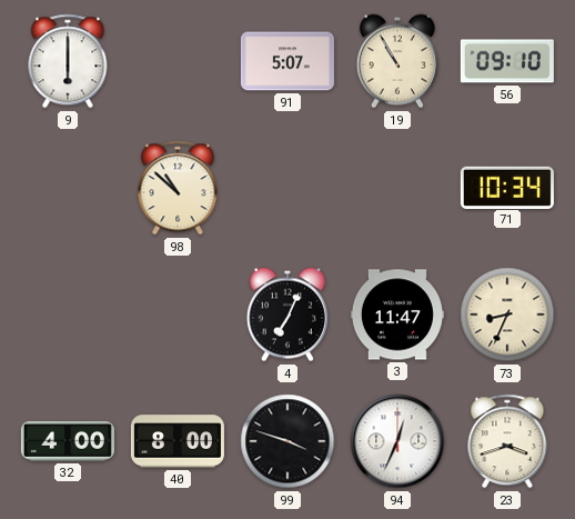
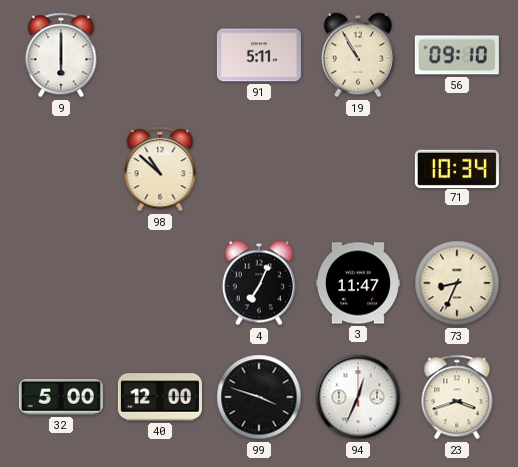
91: 5:07 -> 5:11 (259, 55)
32: 4:00 -> 5:00 (61, 397)
40: 8:00 -> 12:00 (160, 397)
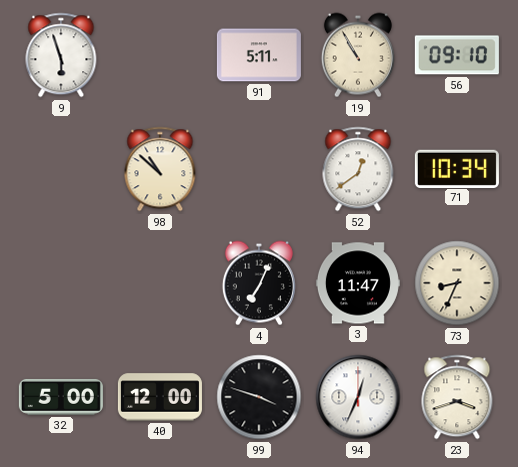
9: 6:00 -> 5:57 (61, 55)
52: none -> 12:39 (358, 169)
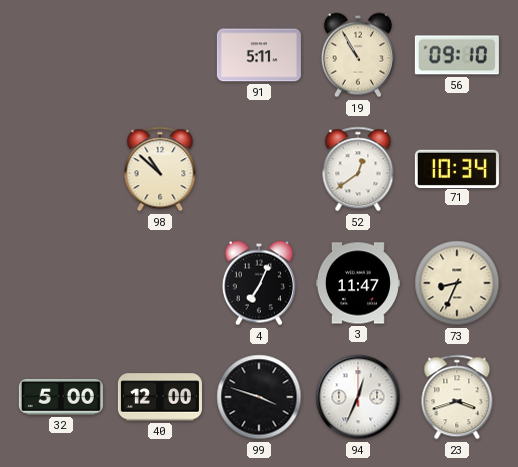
9: 5:57 -> none (61, 55)
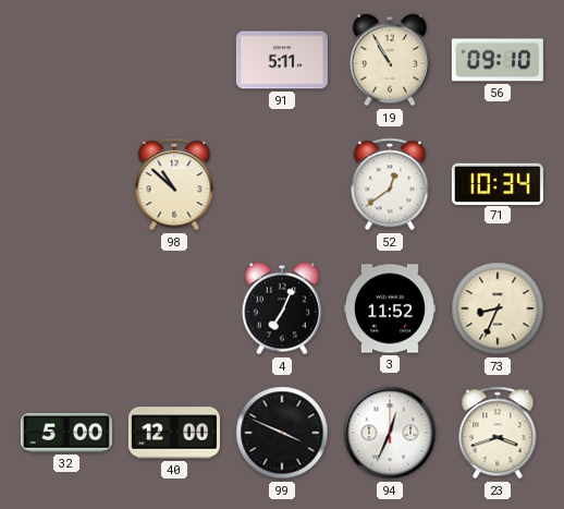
3: 11:47 -> 11:52 (390, 308)
99: 3:48 -> 3:49 (282, 433)
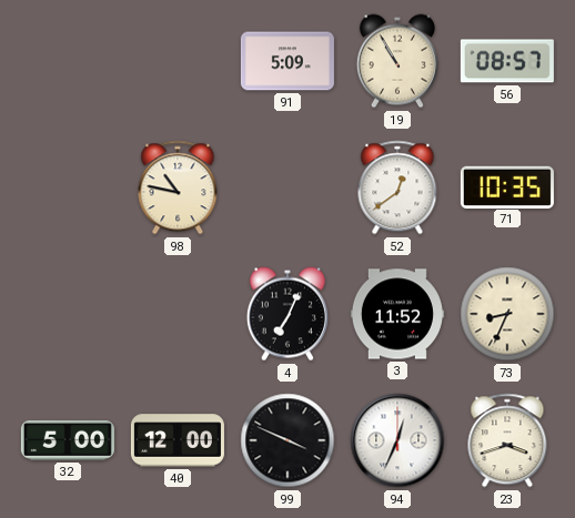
91: 5:11 -> 5:09 (287, 61)
56: 09:10 -> 08:57 (507, 61)
98: 10:52 -> 10:47 (178, 187)
71: 10:34 -> 10:35 (507, 186)
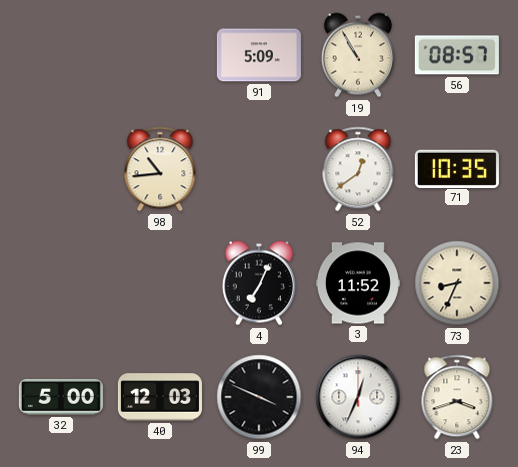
98: 10:47 -> 10:44 (160, 169)
40: 12:00 -> 12:03 (160, 397)
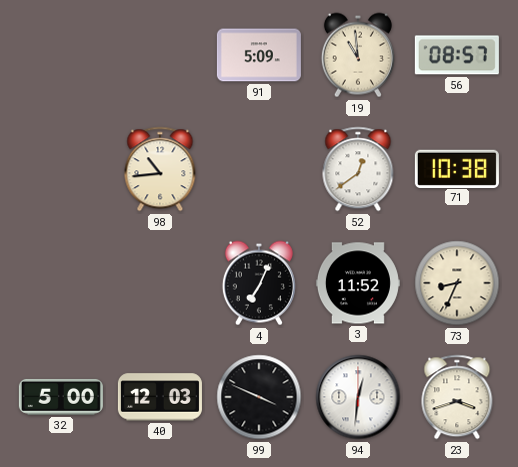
19: 10:55 -> 10:59 (358, 55)
71: 10:35 -> 10:38 (457, 168)
94: 12:34 -> 12:31 (358, 397)
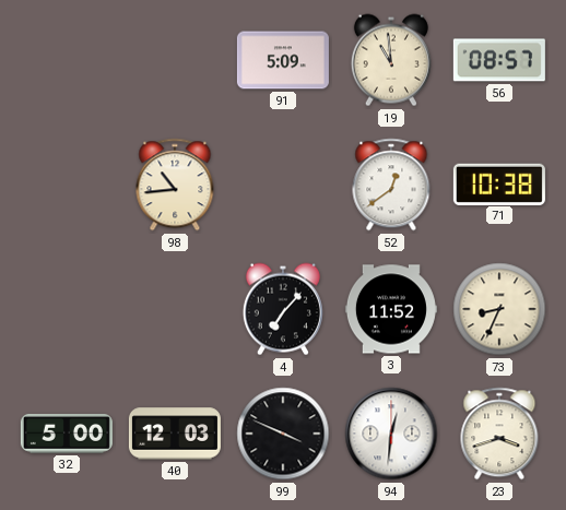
4: 7:04 -> 7:07 (283, 309)
